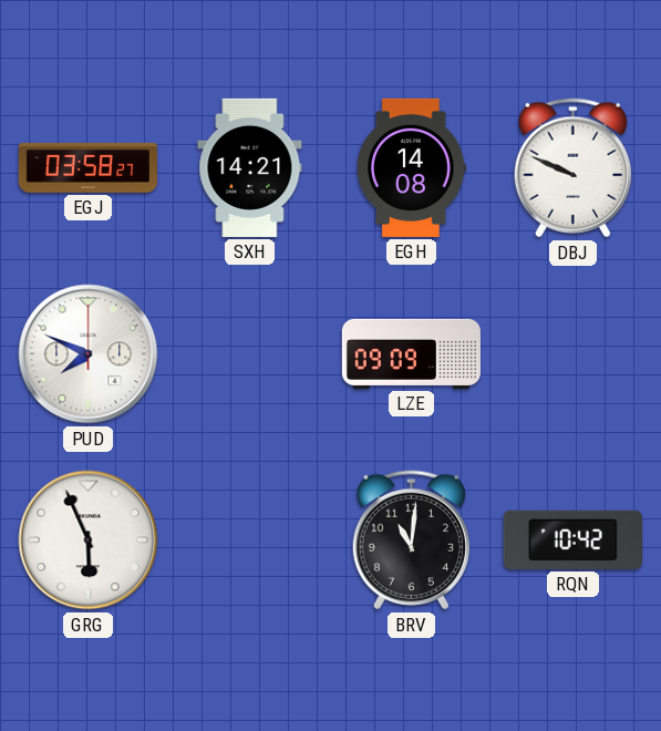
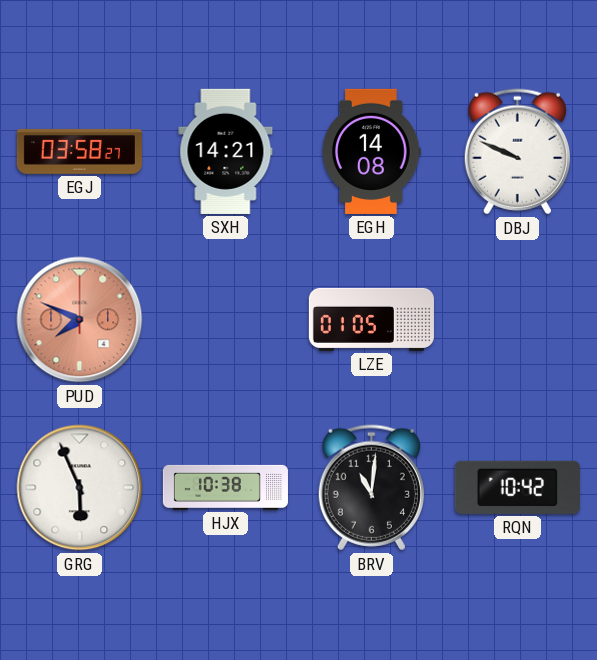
PUD dial: white -> salmon (80, 320)
LZE: 09:09 -> 01:05 (371, 319)
HJX: none -> 10:38 (225, 487)
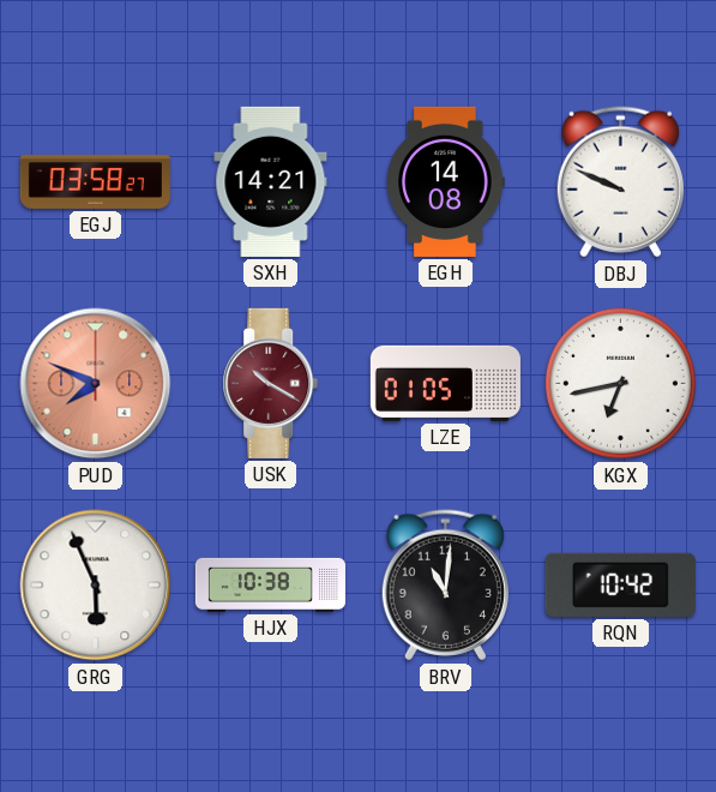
USK: none -> 10:20 (271, 383)
KGX: none -> 6:43 (620, 383)
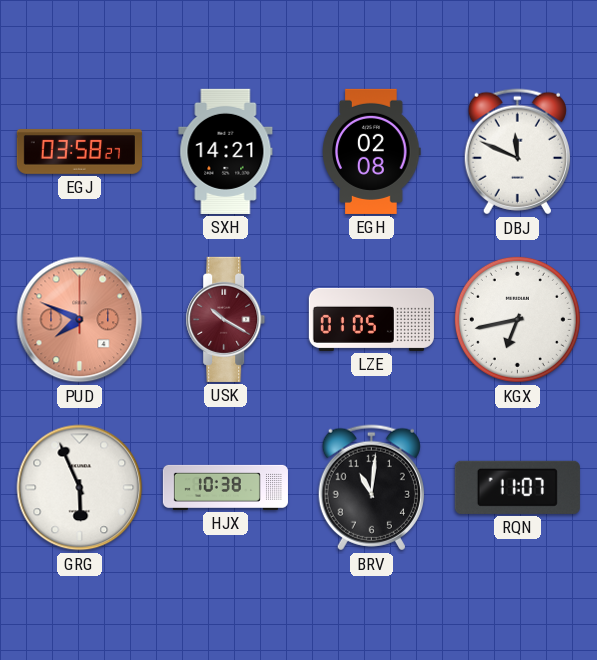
EGH: 14:08 -> 02:08 (372, 151)
DBJ: 9:49 -> 11:49 (517, 152)
RQN: 10:42 -> 11:07 (517, 487)
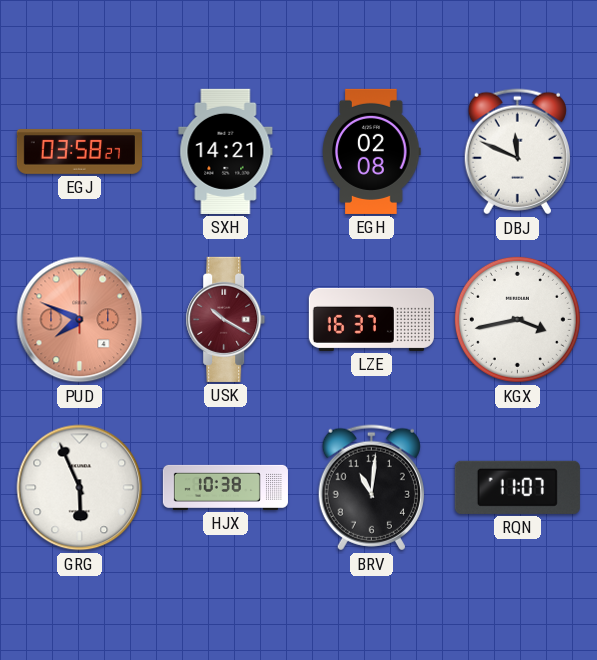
LZE: 01:05 -> 16:37 (371, 319)
KGX: 6:43 -> 3:43 (517, 319)
